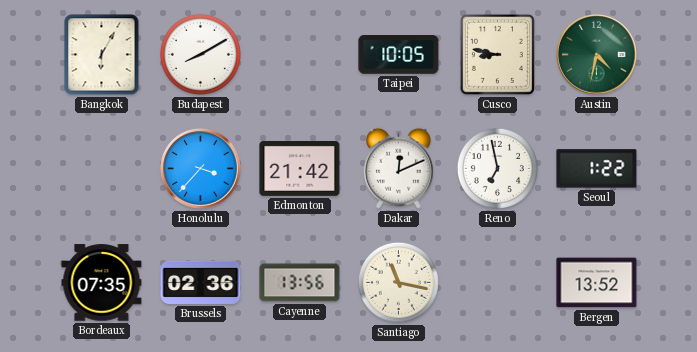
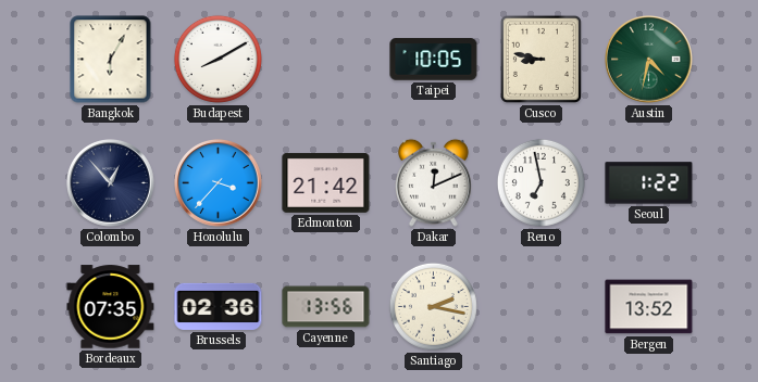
Colombo: none -> 12:53 (111, 183)
Santiago: 11:17 -> 2:17 (433, 306)
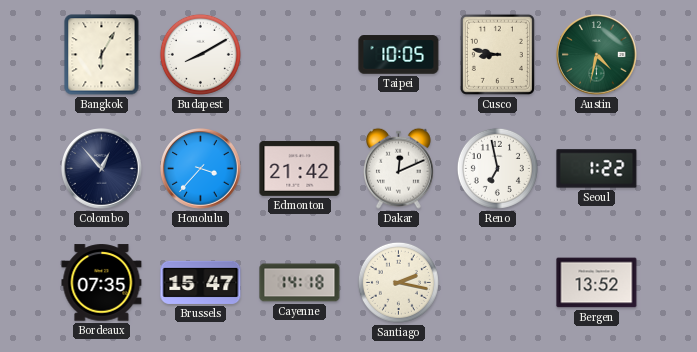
Brussels: 02:36 -> 15:47 (201, 282)
Cayenne: 13:56 -> 14:18 (300, 283)
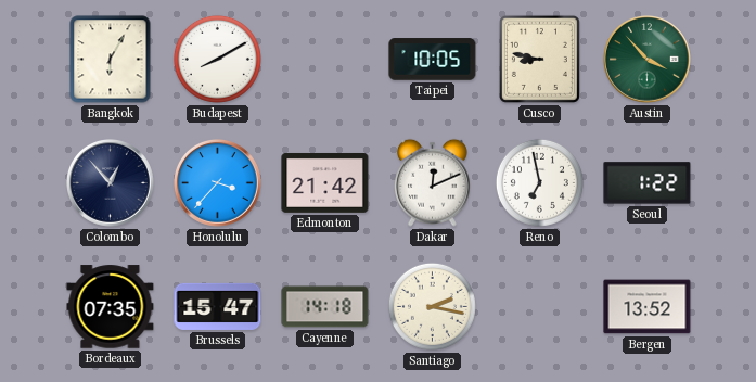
Austin: 4:32 -> 3:53 (648, 60)
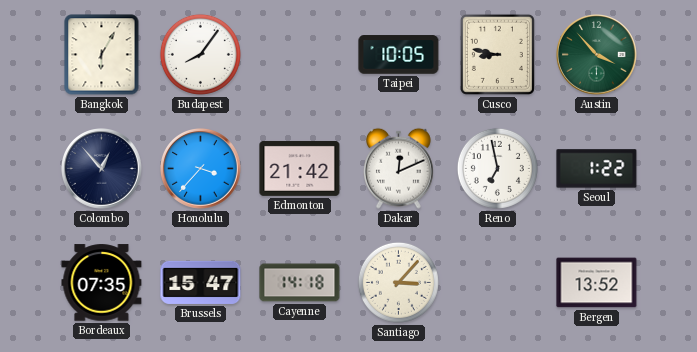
Budapest: 8:10 -> 8:06 (200, 54)
Santiago: 2:17 -> 3:07 (398, 282)
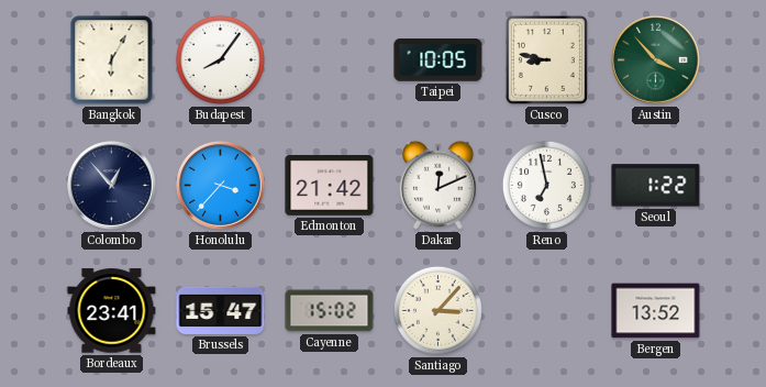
Bordeaux: 07:35 -> 23:41 (112, 311)
Cayenne: 14:18 -> 15:02 (330, 311)
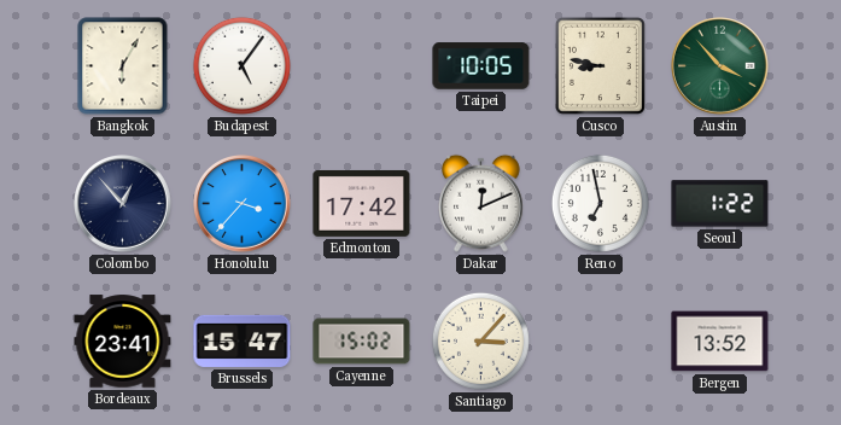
Budapest: 8:06 -> 5:06 (241, 65)
Edmonton: 21:42 -> 17:42 (362, 203)
